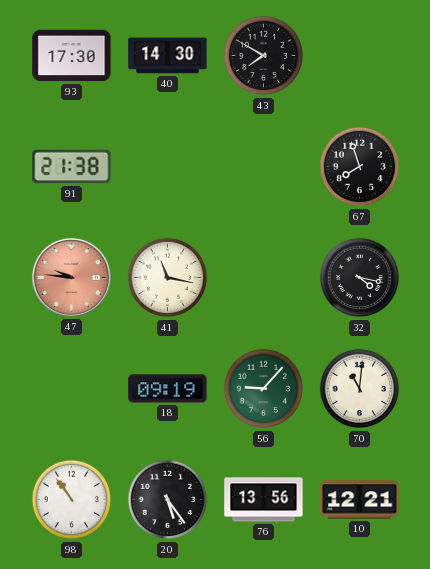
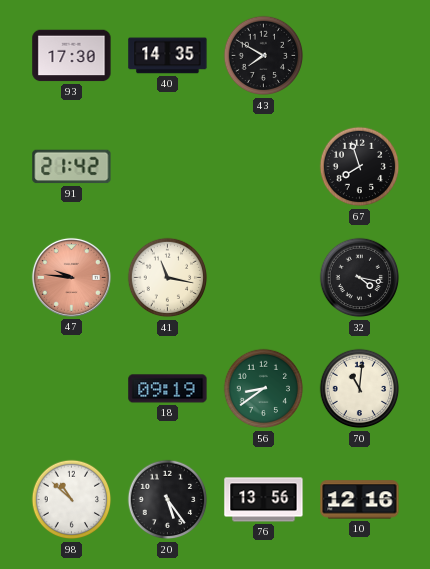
40: 14:30 -> 14:35 (168, 56)
91: 21:38 -> 21:42 (72, 167)
56: 9:07 -> 8:39 (264, 389)
98: 10:54 -> 10:52 (72, 500)
10: 12:21 -> 12:16 (360, 500)
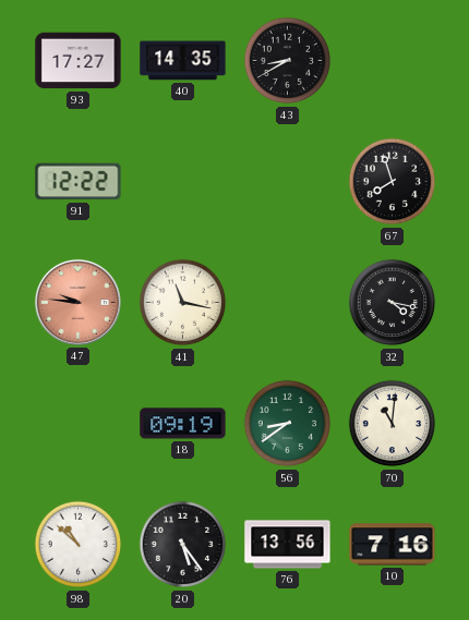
93: 17:30 -> 17:27 (79, 61)
43: 7:50 -> 8:40 (288, 61)
91: 21:42 -> 12:22 (79, 182)
10: 12:16 -> 7:16 (393, 545)
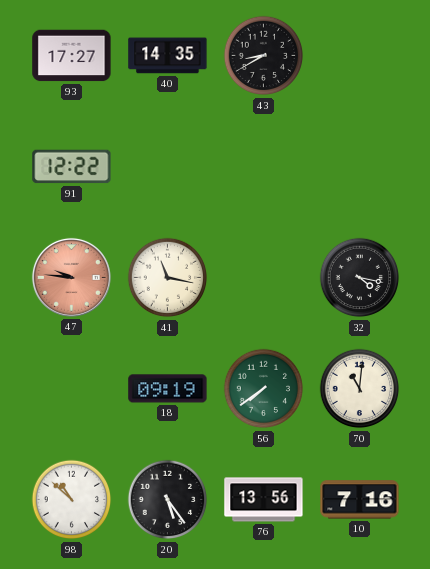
67: 7:57 -> none (393, 182)
56: 8:39 -> 7:39 (264, 389)
